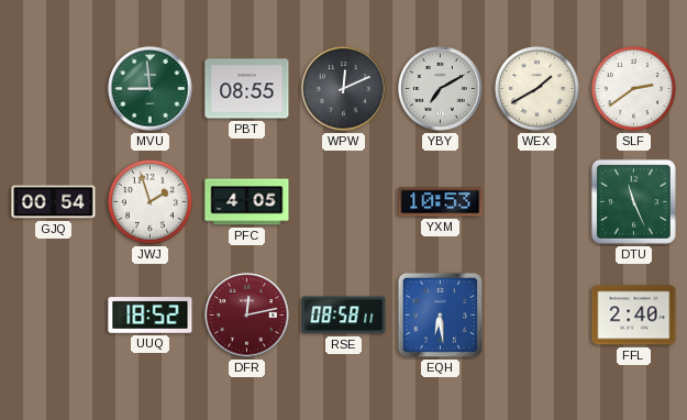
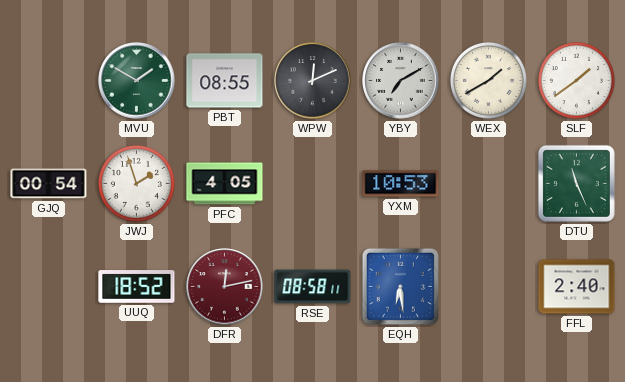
MVU: 8:59 -> 1:50 (137, 81)
SLF: 2:39 -> 1:39 (576, 80)
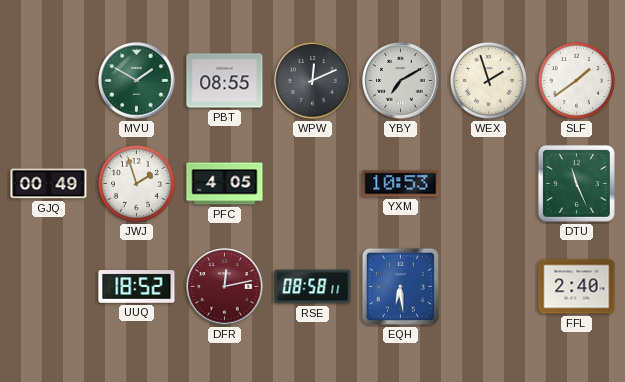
WEX: 1:40 -> 1:57 (488, 80)
GJQ: 00:54 -> 00:49 (49, 184)
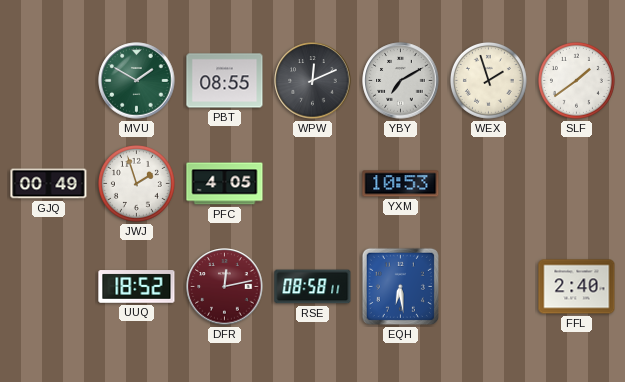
DTU: 11:26 -> none (576, 183)
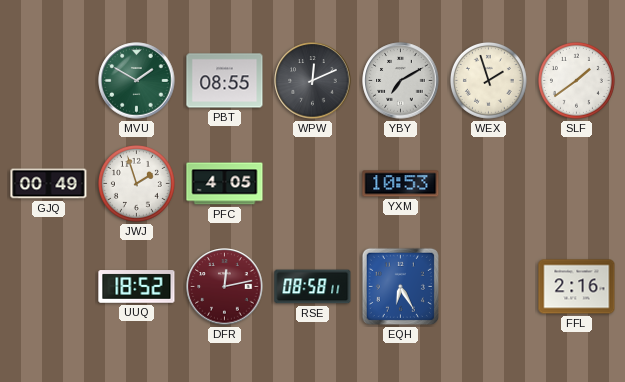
EQH: 6:29 -> 6:25 (400, 286)
FFL: 2:40 -> 2:16 (577, 287)
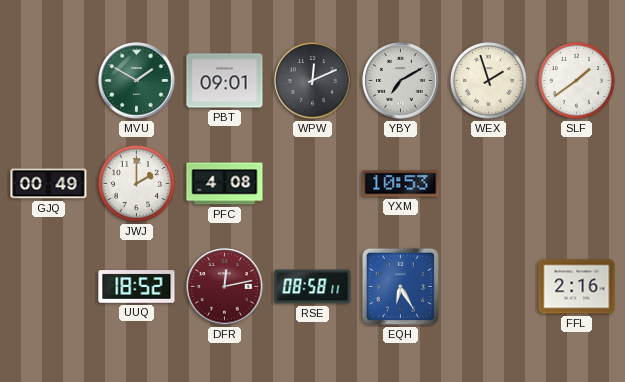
PBT: 08:55 -> 09:01 (225, 81)
JWJ: 1:57 -> 2:00 (136, 183)
PFC: 4:05 -> 4:08 (225, 184)
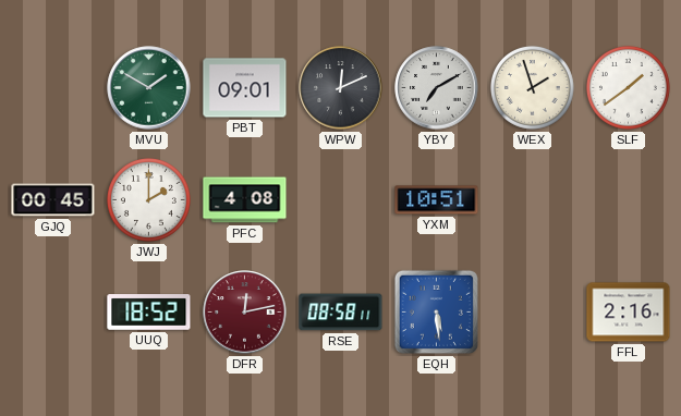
GJQ: 00:49 -> 00:45 (53, 200)
YXM: 10:53 -> 10:51 (437, 200)
EQH: 6:25 -> 5:29 (436, 311)
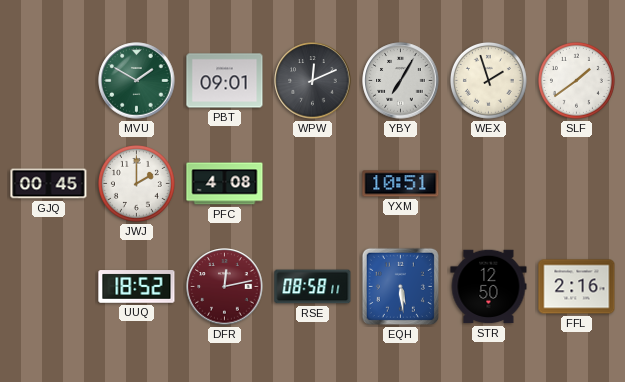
YBY: 7:10 -> 7:05 (401, 81)
STR: none -> 12:50 (489, 287)
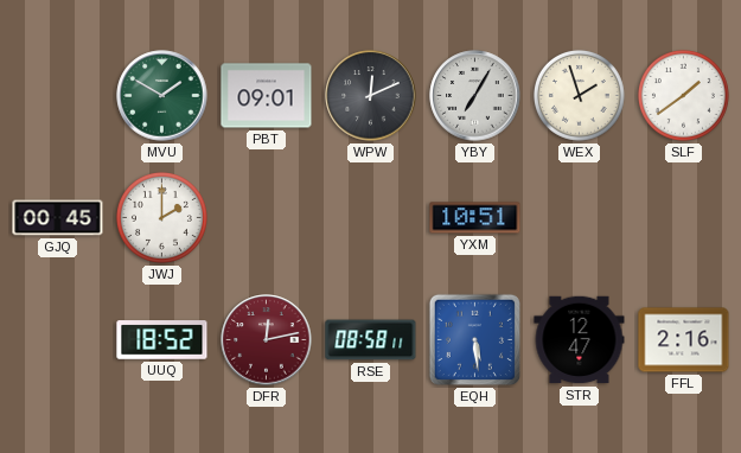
PFC: 4:08 -> none (225, 184)
STR: 12:50 -> 12:47 (580, 340)
